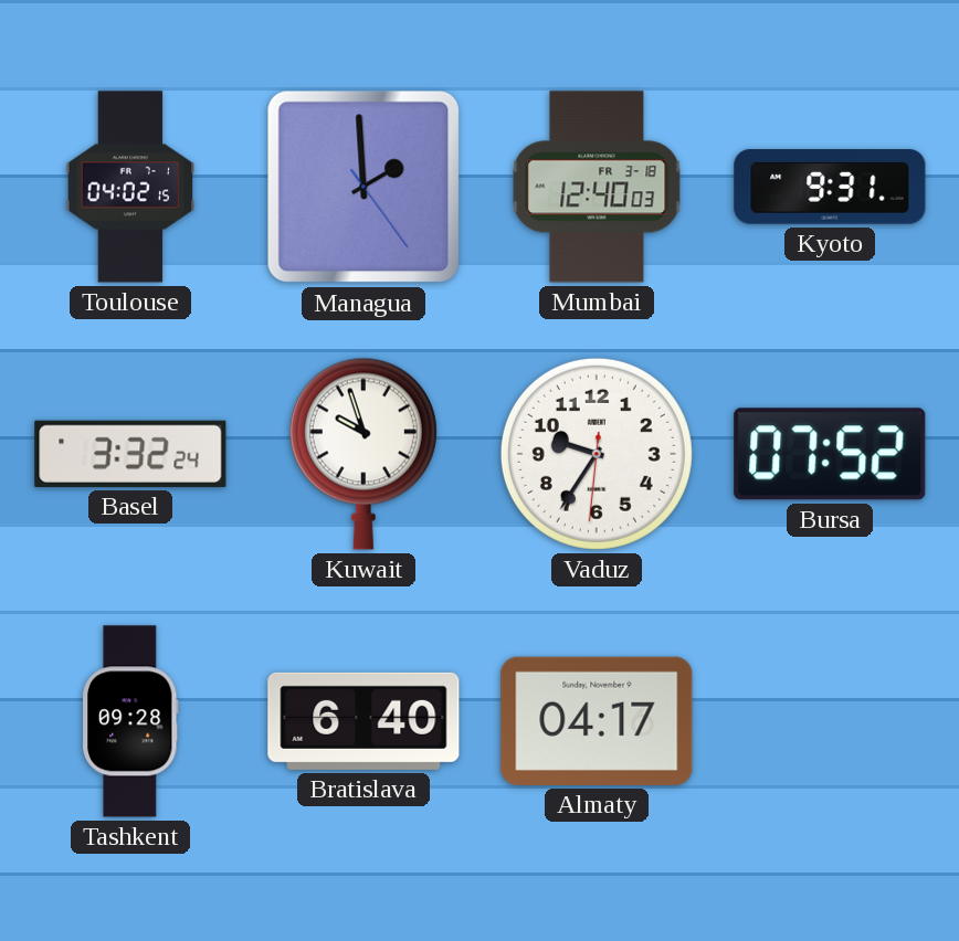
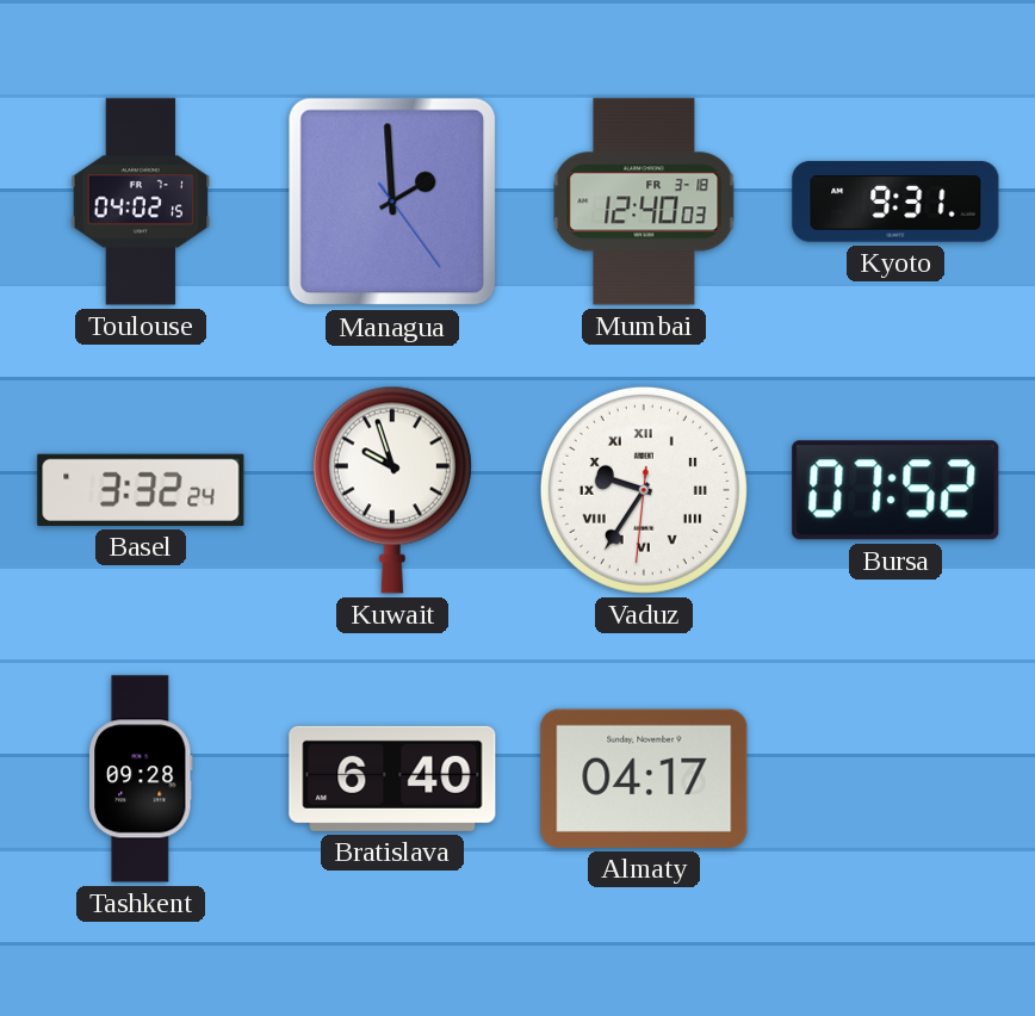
Vaduz numerals: Arabic -> Roman (644, 490)
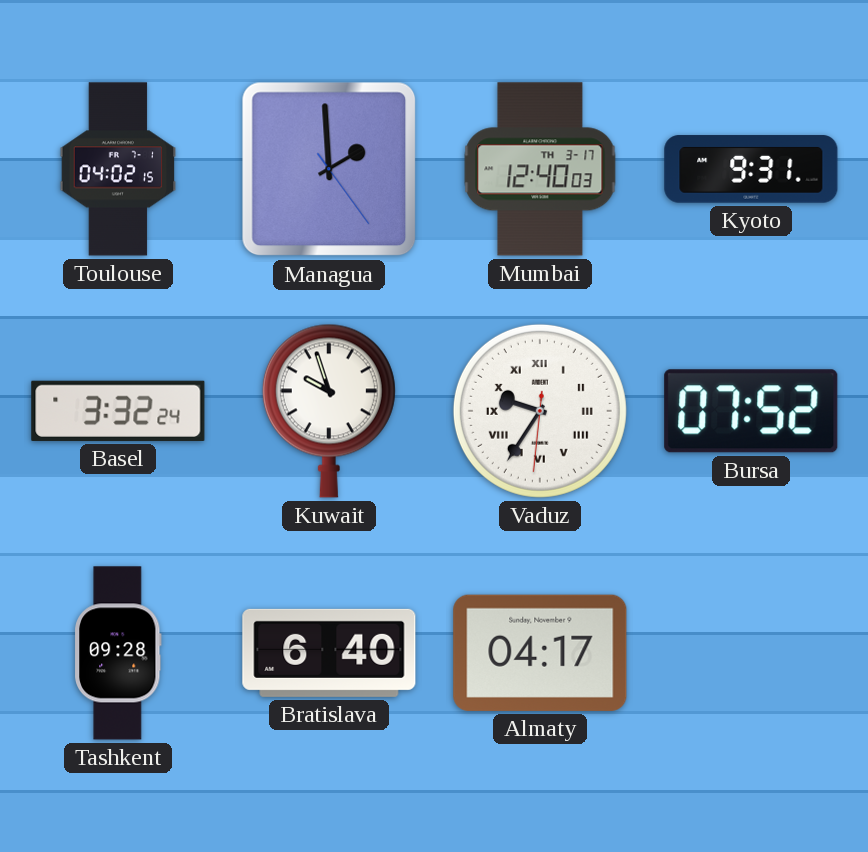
Mumbai date: FR 3-18 -> TH 3-17 (540, 169)
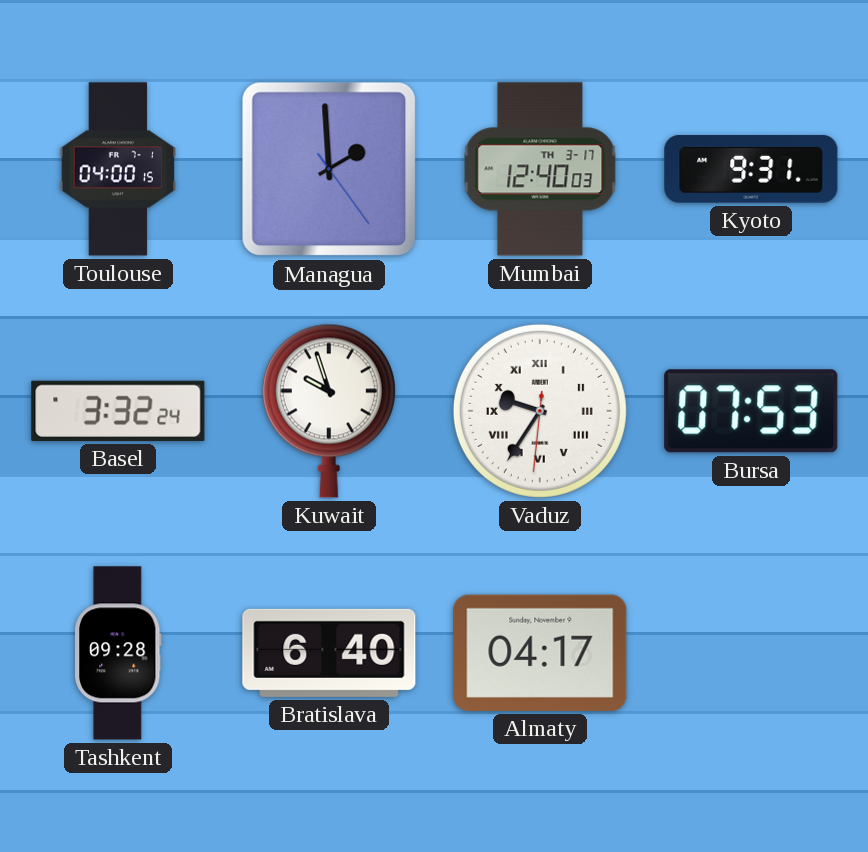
Toulouse: 04:02 -> 04:00 (118, 169)
Bursa: 07:52 -> 07:53 (751, 411)
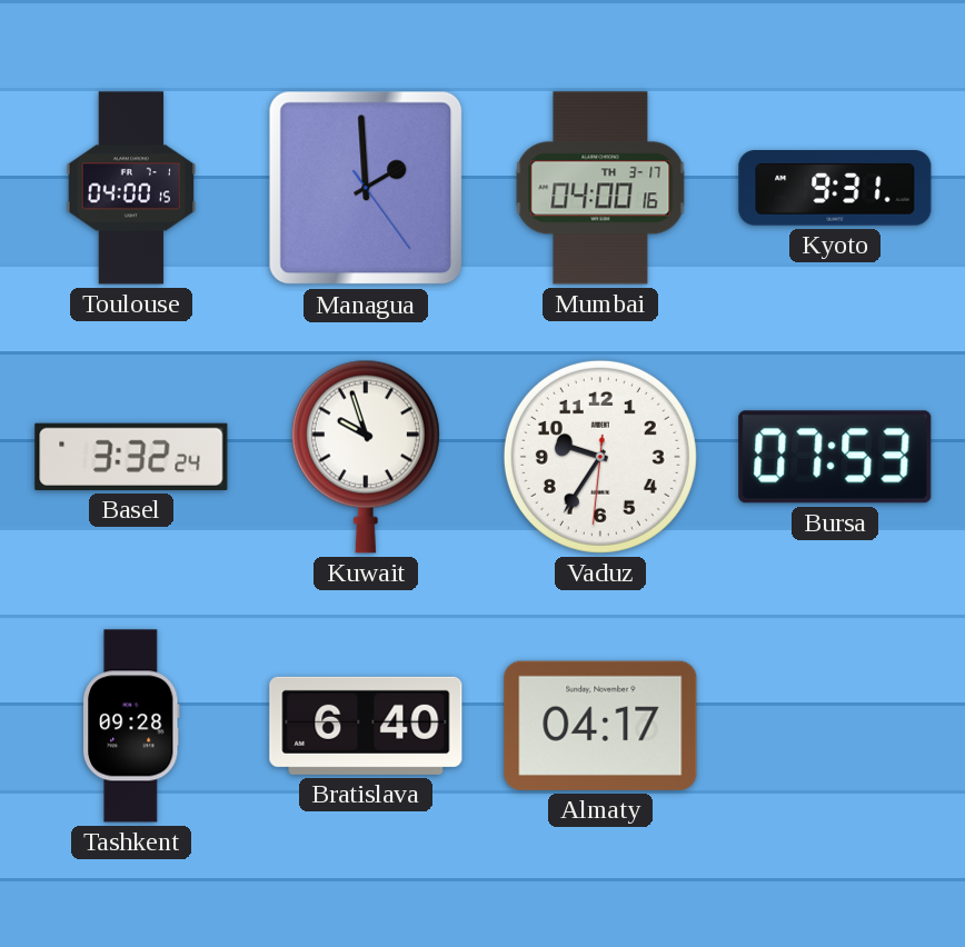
Mumbai: 12:40 -> 04:00 (600, 188)
Vaduz numerals: Roman -> Arabic (600, 457)
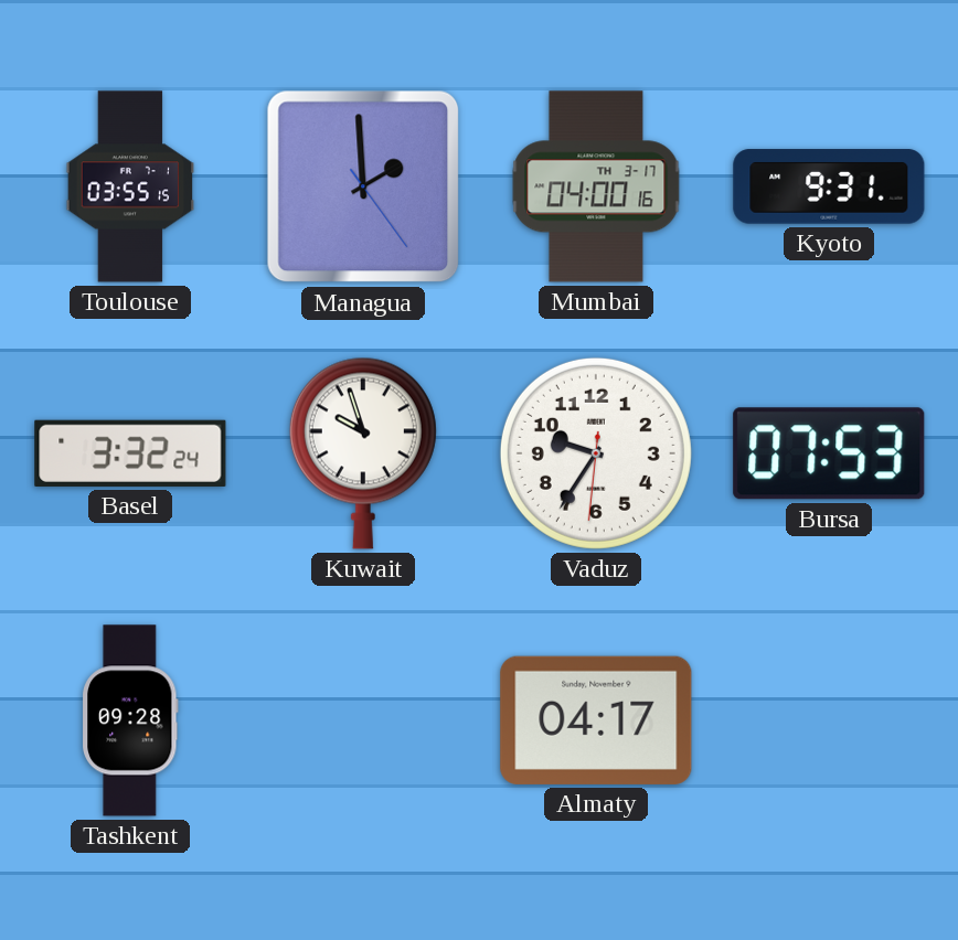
Toulouse: 04:00 -> 03:55 (130, 186)
Bratislava: 6:40 -> none (366, 726)
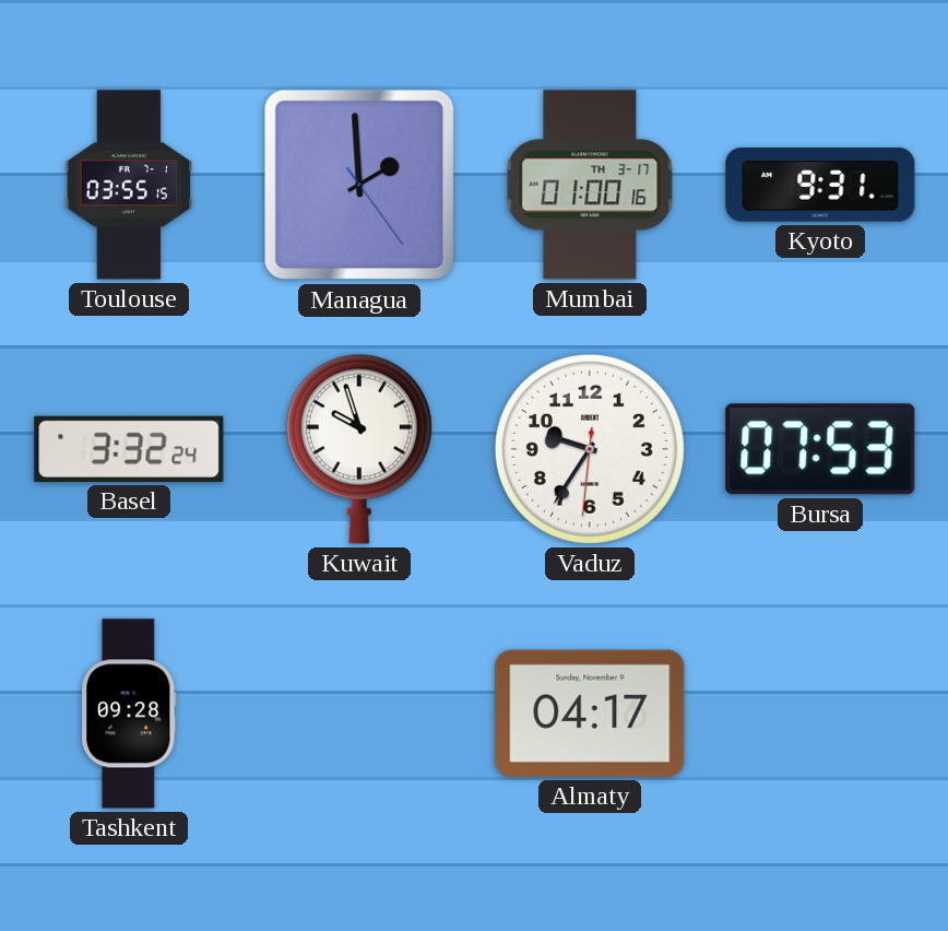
Mumbai: 04:00 -> 01:00 (590, 185)
